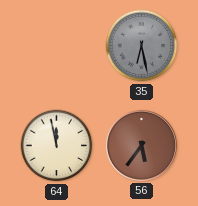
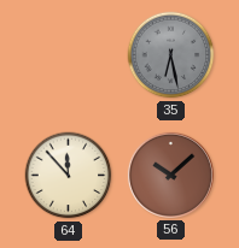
64: 11:58 -> 11:53 (69, 176)
56: 5:36 -> 10:08 (170, 175)
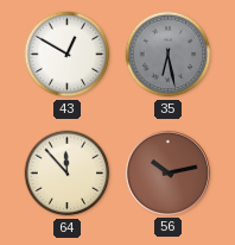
43: none -> 12:50 (68, 55)
56: 10:08 -> 10:13 (167, 172)
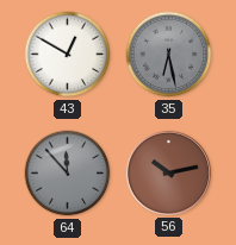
64 dial: cream -> grey (68, 174)
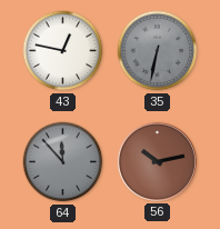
43: 12:50 -> 12:47 (63, 51)
35: 6:28 -> 6:32 (158, 51)
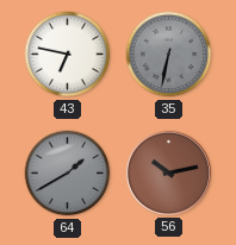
43: 12:47 -> 6:47 (68, 55)
64: 11:53 -> 1:40 (68, 174)
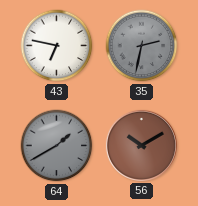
35: 6:32 -> 2:32 (142, 46)
56: 10:13 -> 10:10 (141, 145)
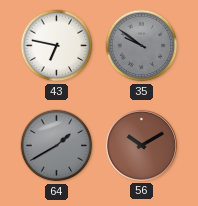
35: 2:32 -> 9:51 (142, 46)
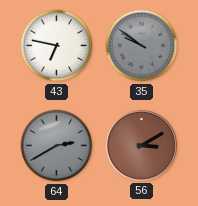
64: 1:40 -> 2:40 (57, 146)
56: 10:10 -> 3:10 (141, 145)
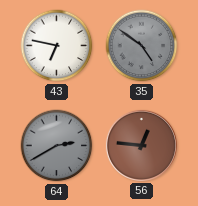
35: 9:51 -> 4:51 (142, 46)
56: 3:10 -> 12:46 (141, 145)
